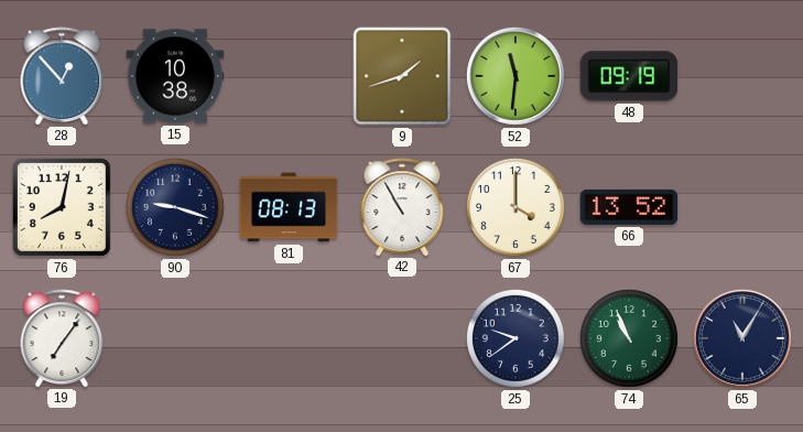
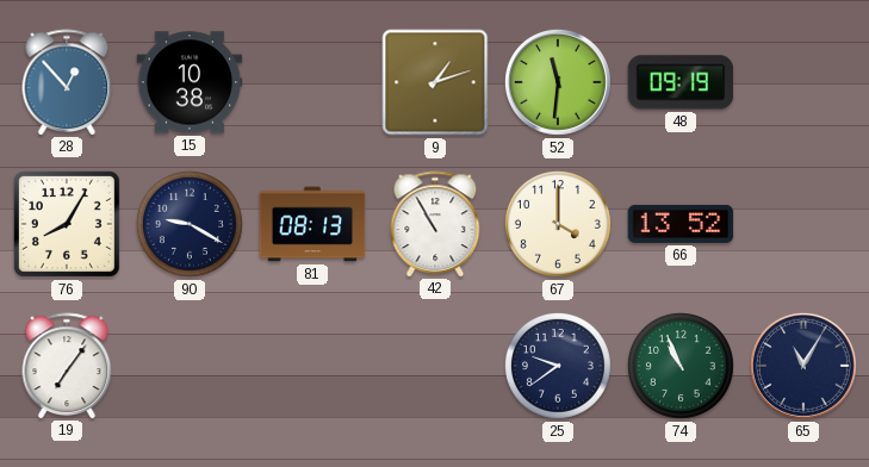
9: 1:42 -> 1:12 (435, 82)
76: 8:02 -> 8:05 (67, 224)
90: 9:18 -> 9:20 (190, 224)
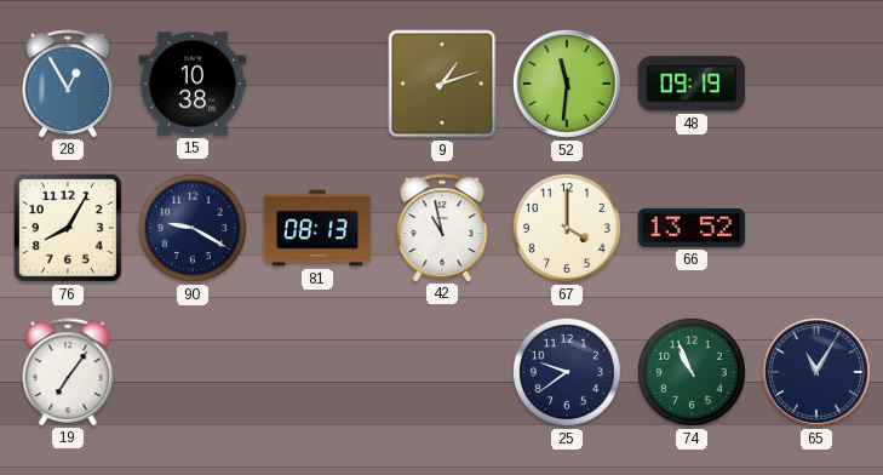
28: 12:53 -> 12:55 (68, 84)
42: 10:55 -> 10:58 (442, 228)
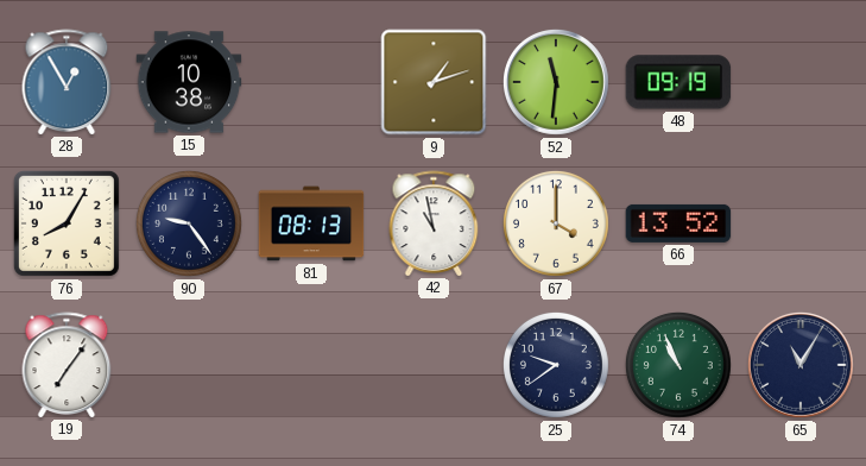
90: 9:20 -> 9:24 (189, 223)
